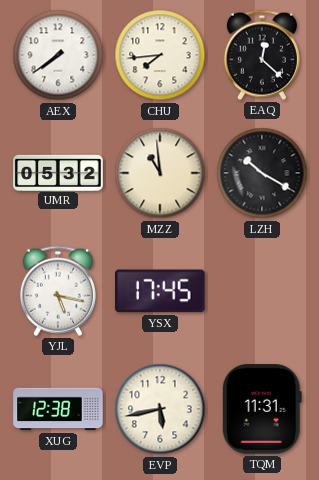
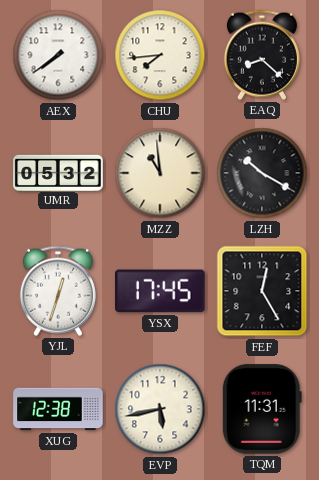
EAQ: 12:22 -> 8:22 (262, 55)
YJL: 5:17 -> 12:33 (58, 291)
FEF: none -> 12:25 (262, 291)
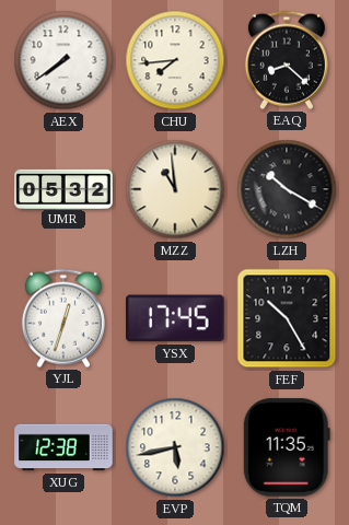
FEF: 12:25 -> 10:25 (287, 318)
TQM: 11:31 -> 11:35 (287, 447)
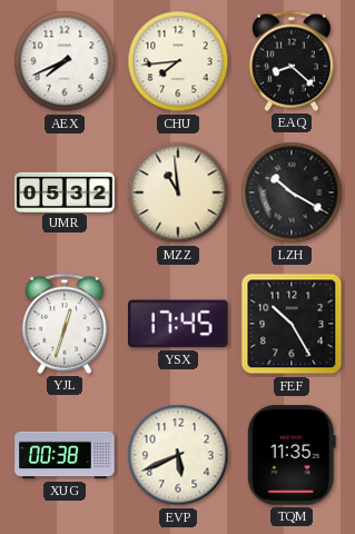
AEX: 7:39 -> 7:41 (65, 61)
XUG: 12:38 -> 00:38 (65, 455)
EVP: 5:43 -> 5:41 (178, 455)
